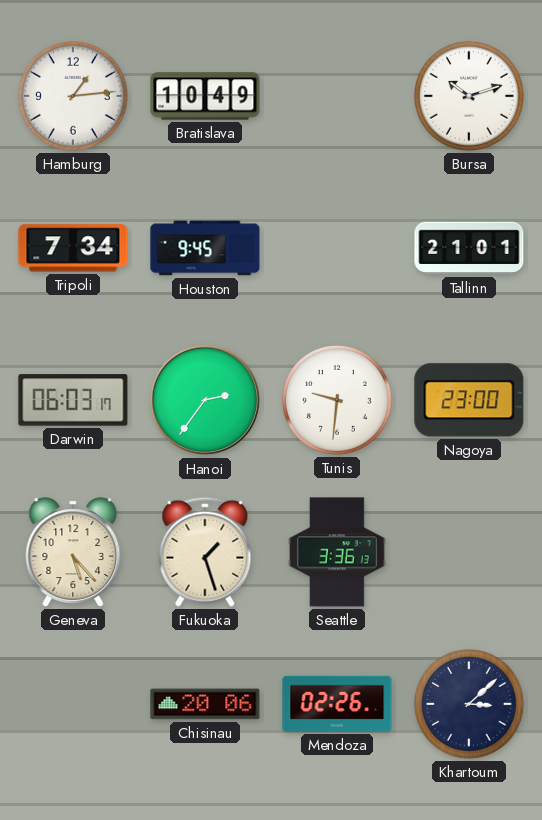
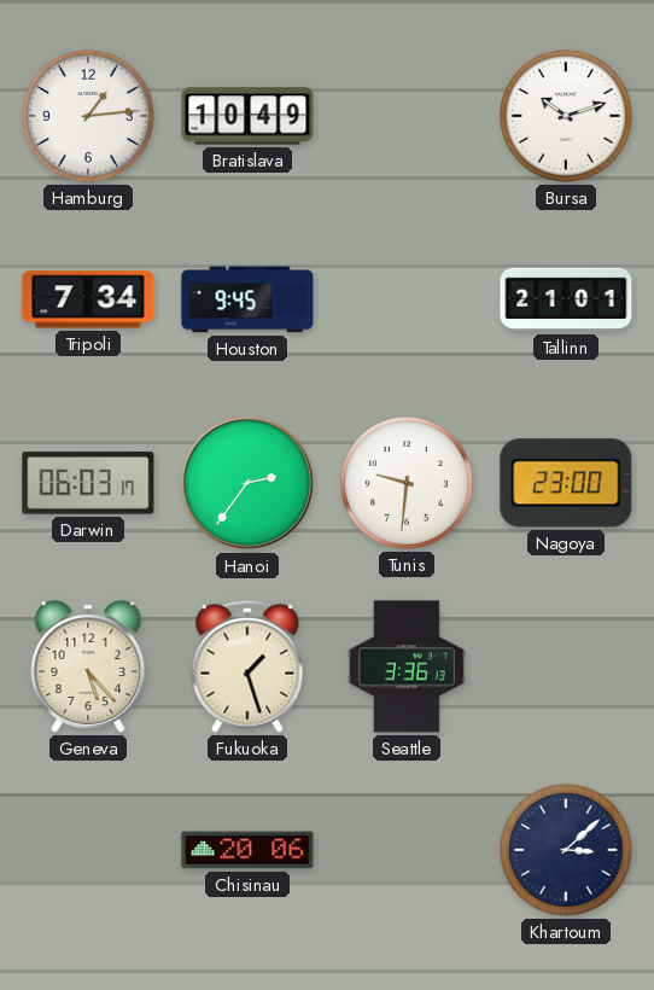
Mendoza: 02:26 -> none (337, 704)
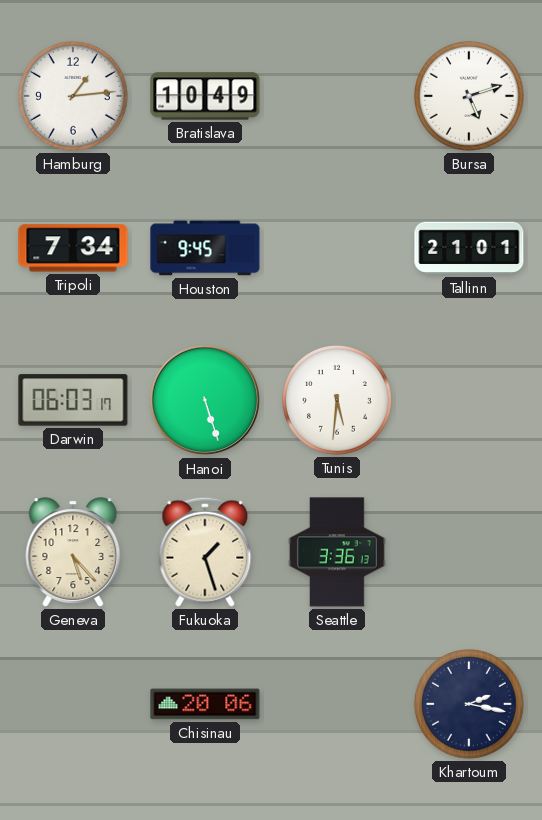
Bursa: 10:12 -> 5:12 (469, 96)
Hanoi: 2:36 -> 5:27 (205, 400)
Tunis: 9:31 -> 5:31 (337, 400)
Nagoya: 23:00 -> none (566, 483)
Khartoum: 3:08 -> 2:17 (469, 704)
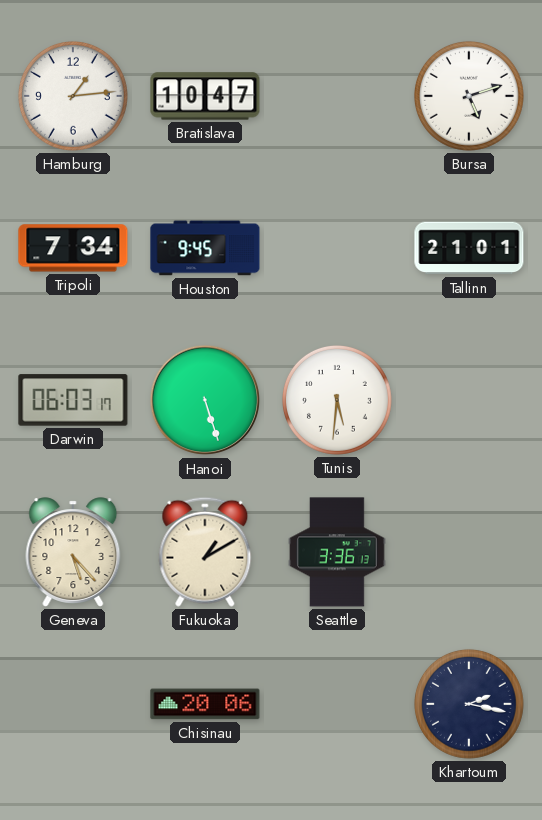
Bratislava: 10:49 -> 10:47 (205, 96)
Fukuoka: 1:27 -> 1:10 (205, 552)
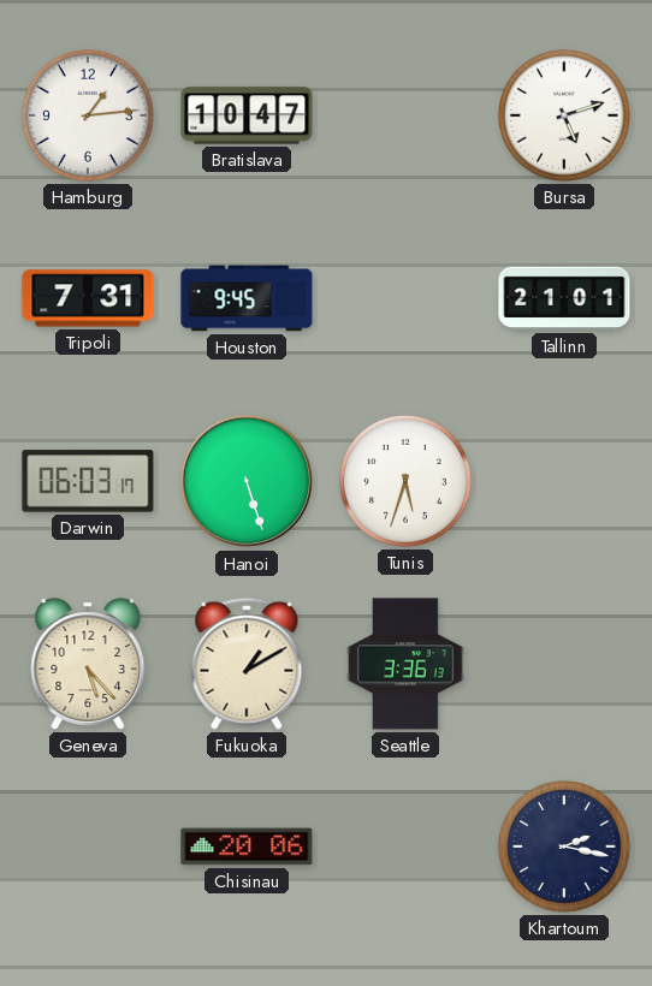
Tripoli: 7:34 -> 7:31 (88, 298)
Tunis: 5:31 -> 5:33 (405, 481)
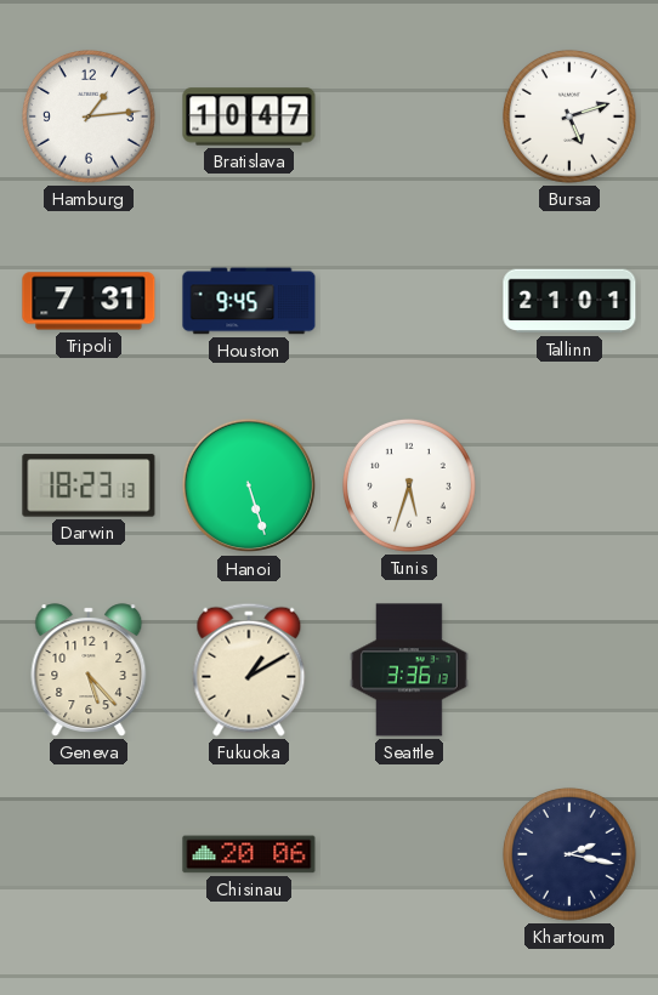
Darwin: 06:03 -> 18:23 (89, 485)
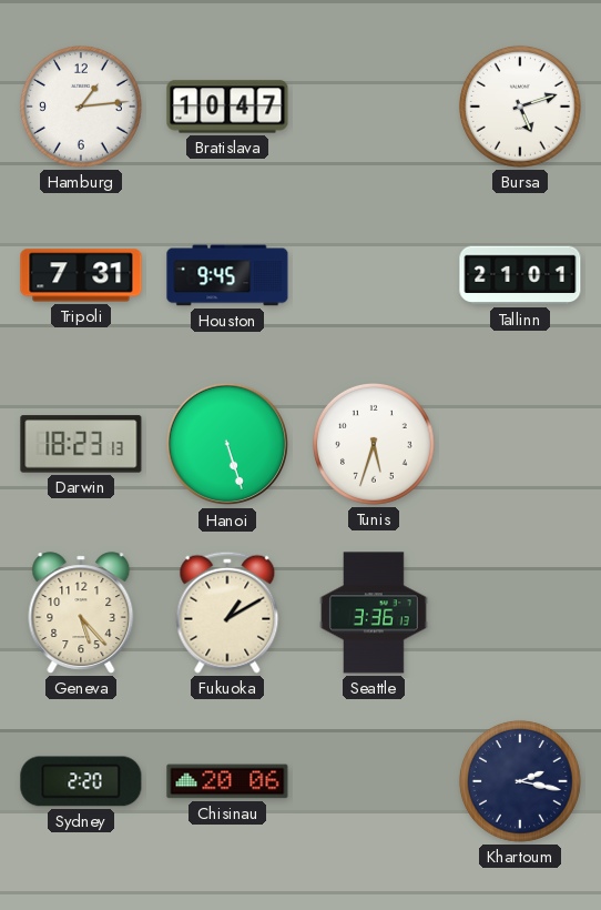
Sydney: none -> 2:20 (81, 781)
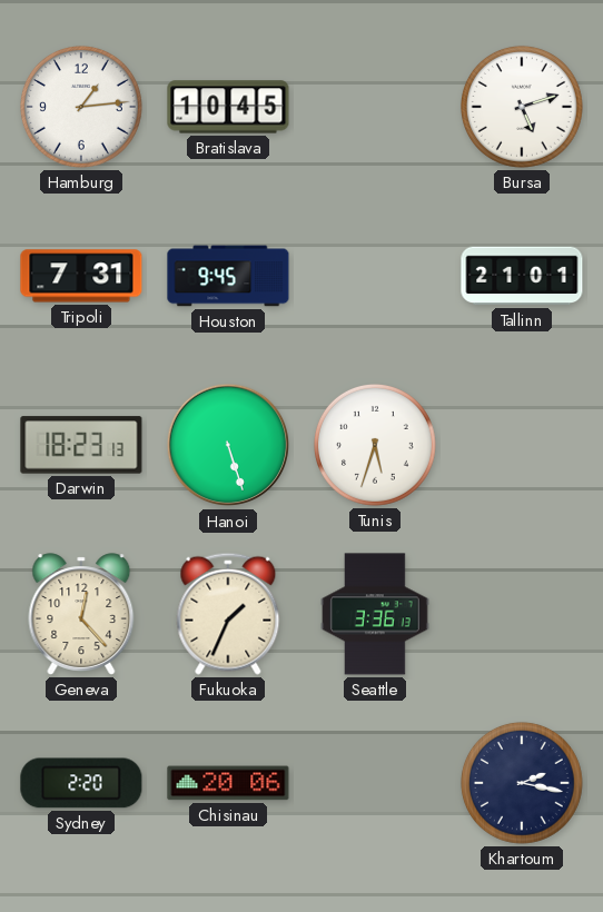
Bratislava: 10:47 -> 10:45 (228, 107)
Geneva: 5:23 -> 12:23 (81, 614)
Fukuoka: 1:10 -> 1:34 (228, 614)
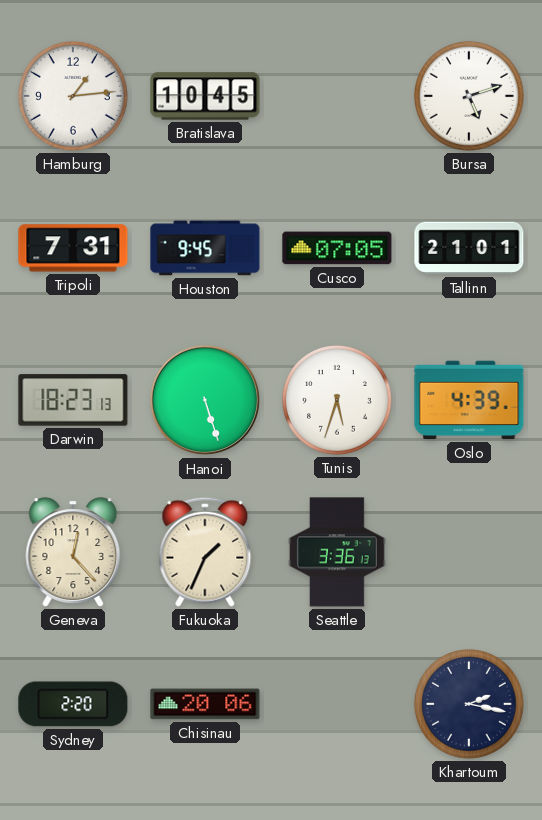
Cusco: none -> 07:05 (337, 248)
Oslo: none -> 4:39 (469, 400)
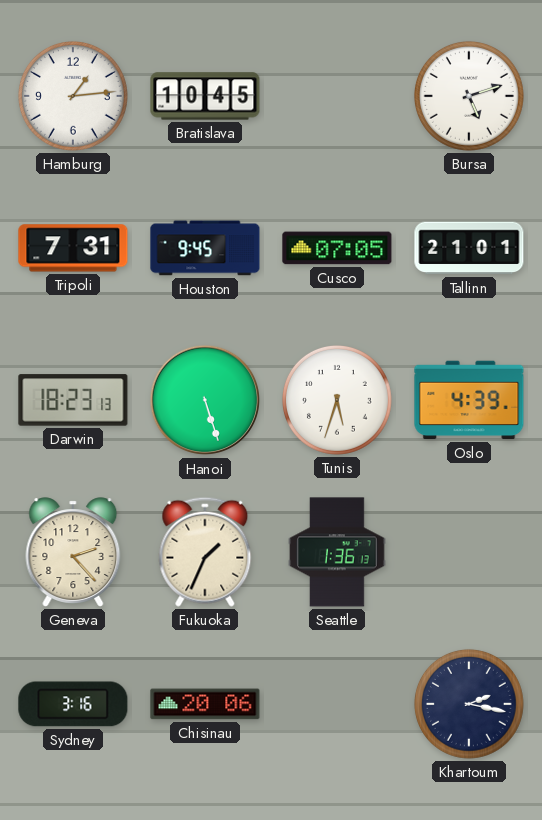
Geneva: 12:23 -> 2:23 (73, 552)
Seattle: 3:36 -> 1:36 (337, 552)
Sydney: 2:20 -> 3:16 (73, 704)
